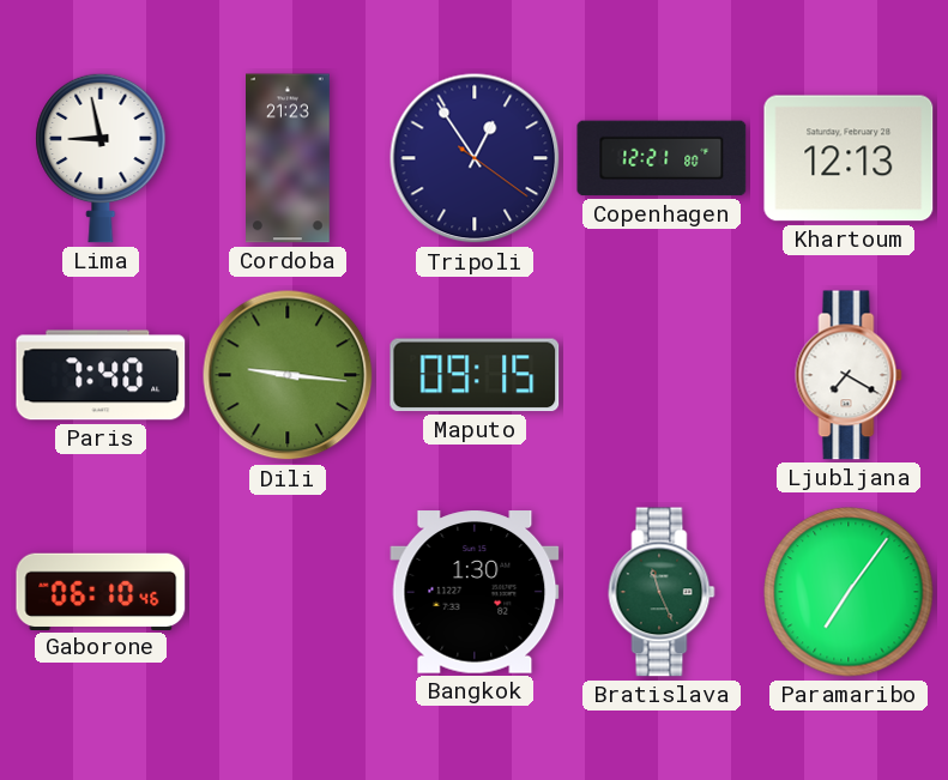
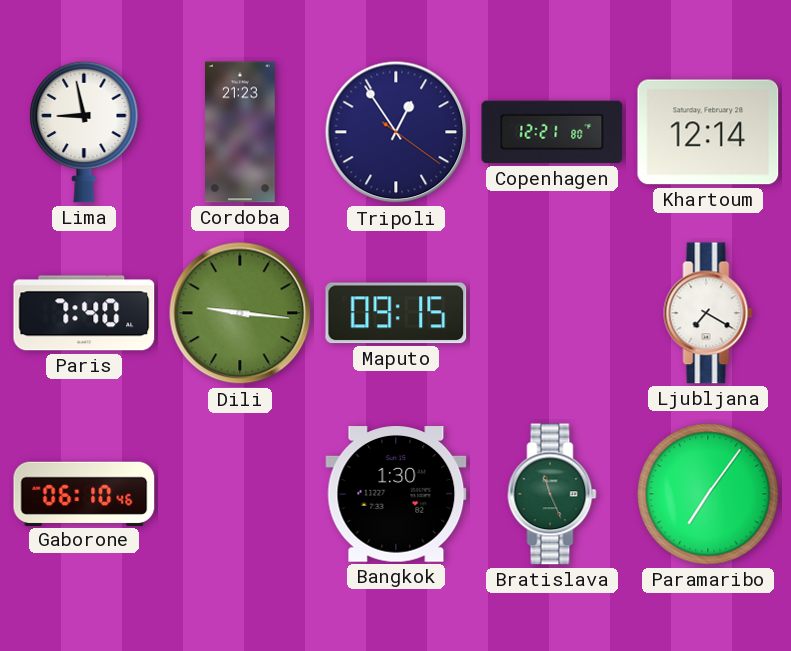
Khartoum: 12:13 -> 12:14 (708, 132)
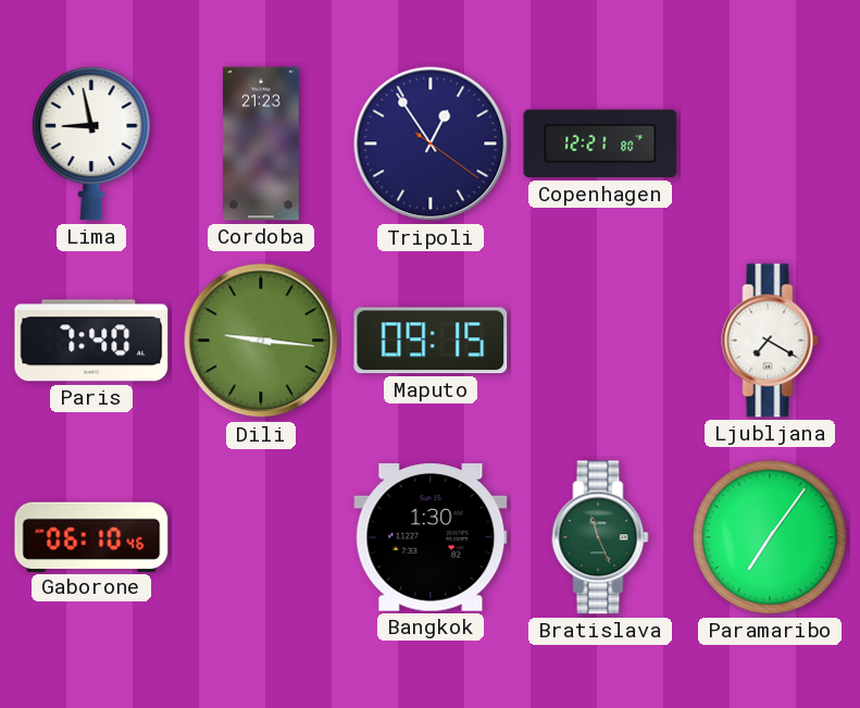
Khartoum: 12:14 -> none (708, 132)
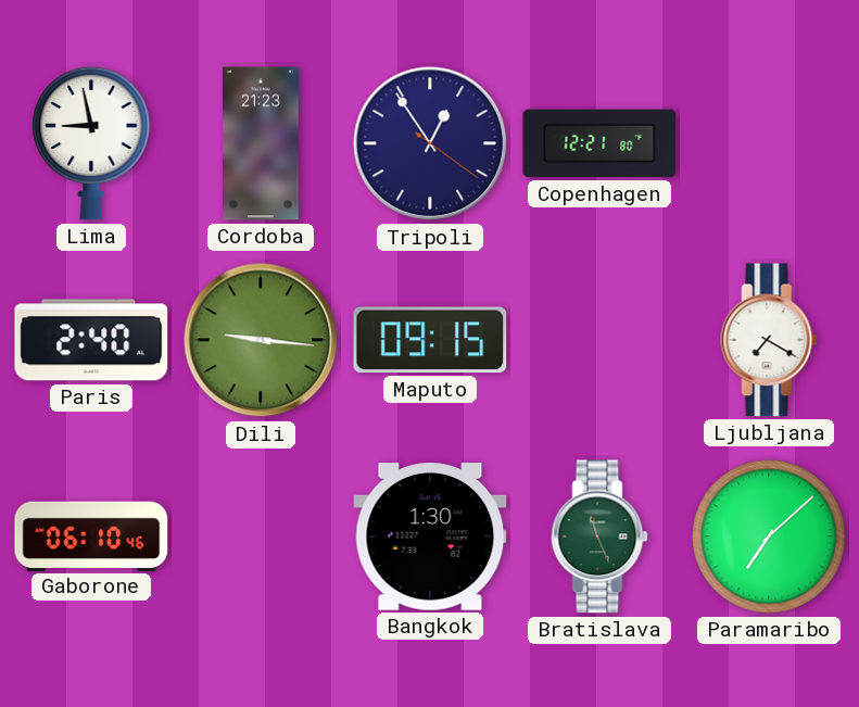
Paris: 7:40 -> 2:40 (91, 340)
Paramaribo: 7:06 -> 7:08 (769, 536)
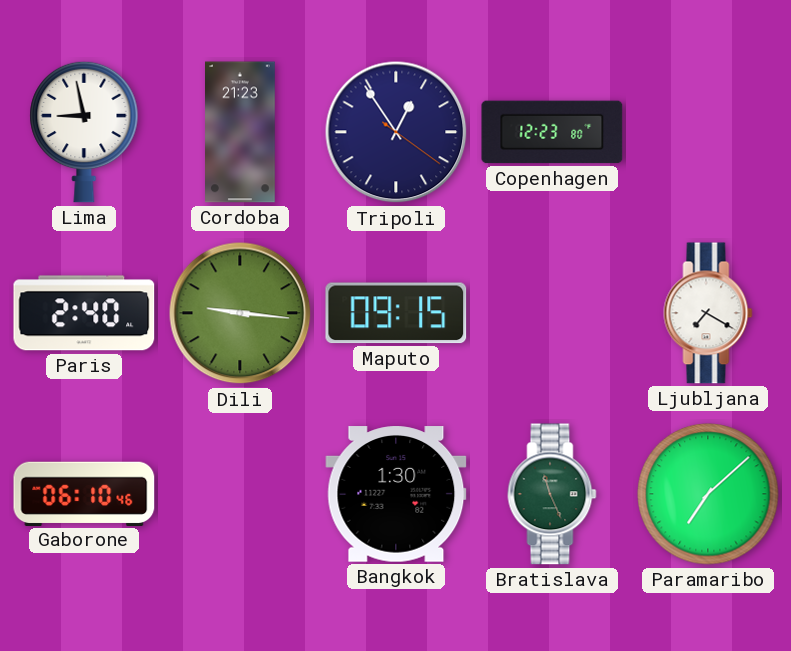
Copenhagen: 12:21 -> 12:23 (552, 132)
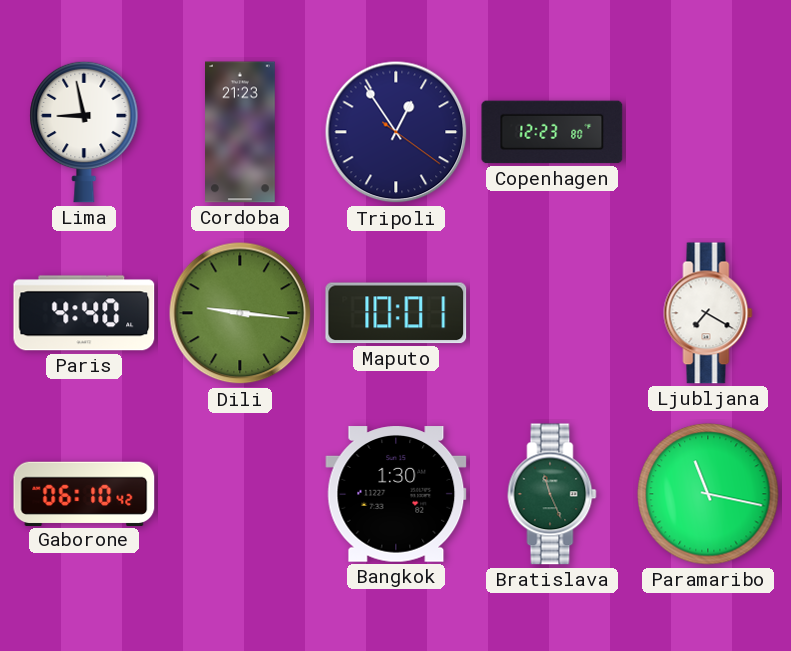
Paris: 2:40 -> 4:40 (84, 313)
Maputo: 09:15 -> 10:01 (396, 313)
Gaborone: 06:10:46 -> 06:10:42 (84, 493)
Paramaribo: 7:08 -> 11:17 (708, 494)
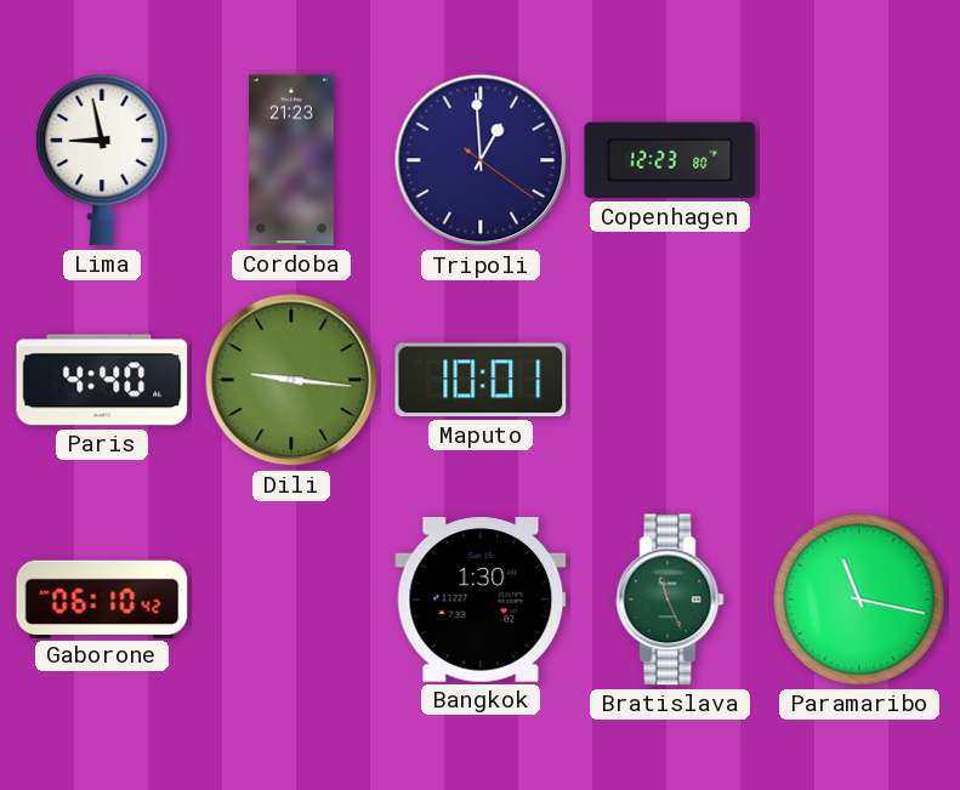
Tripoli: 12:54 -> 12:59 (481, 160)
Ljubljana: 7:20 -> none (708, 313)
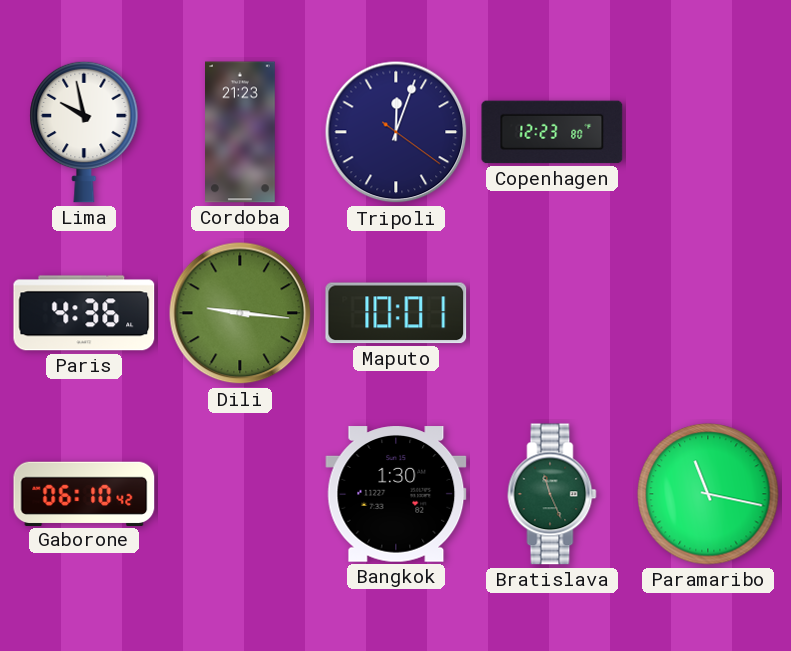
Lima: 8:58 -> 9:58 (84, 132)
Tripoli: 12:59 -> 12:03 (396, 132)
Paris: 4:40 -> 4:36 (84, 313)
